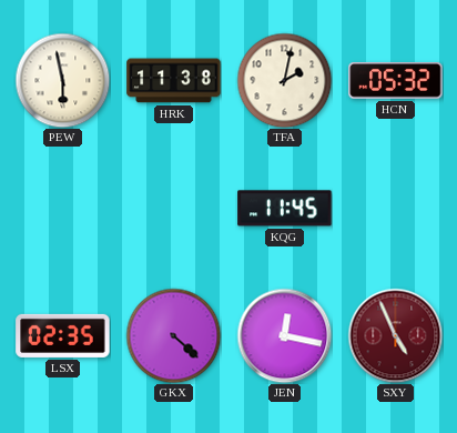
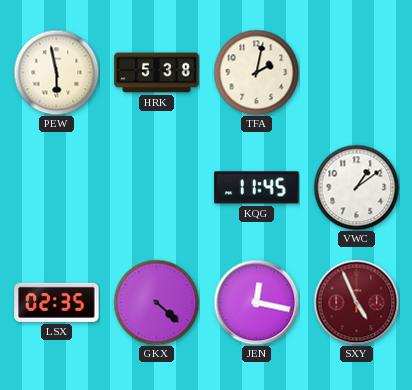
HRK: 11:38 -> 5:38 (157, 73)
HCN: 05:32 -> none (396, 81)
VWC: none -> 1:09 (356, 187)
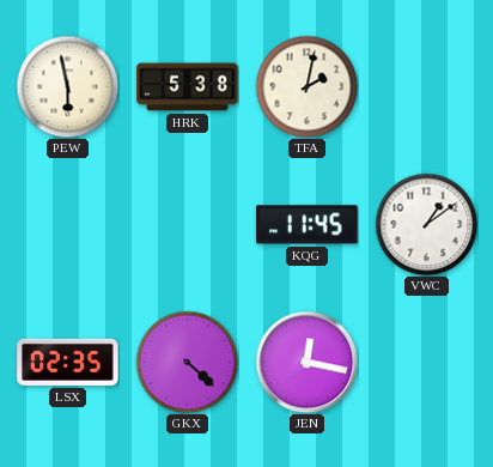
SXY: 4:56 -> none (356, 302)
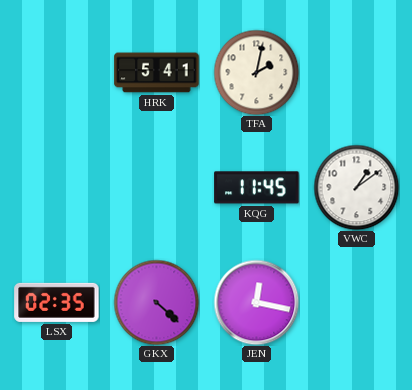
PEW: 5:58 -> none (67, 86)
HRK: 5:38 -> 5:41 (157, 73)
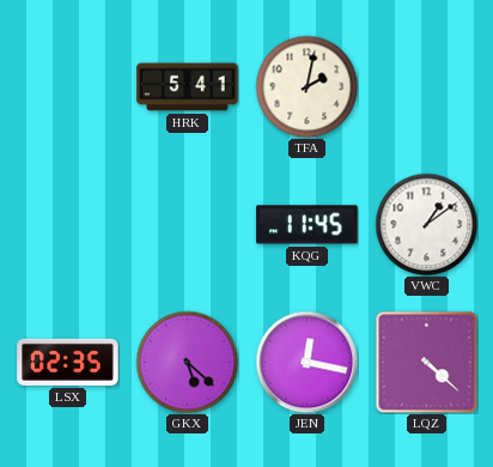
GKX: 4:22 -> 5:22 (187, 362)
LQZ: none -> 4:22 (426, 362)
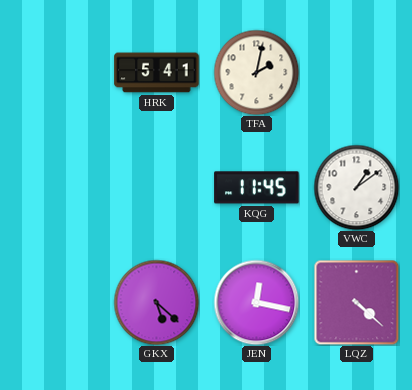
LSX: 02:35 -> none (68, 362)
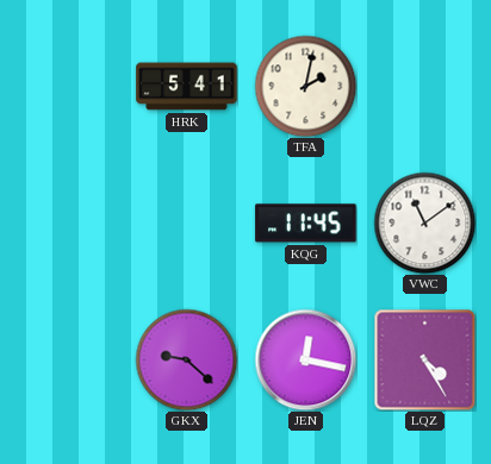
VWC: 1:09 -> 11:09 (424, 222)
GKX: 5:22 -> 9:22 (186, 359)
LQZ: 4:22 -> 4:25 (424, 359)
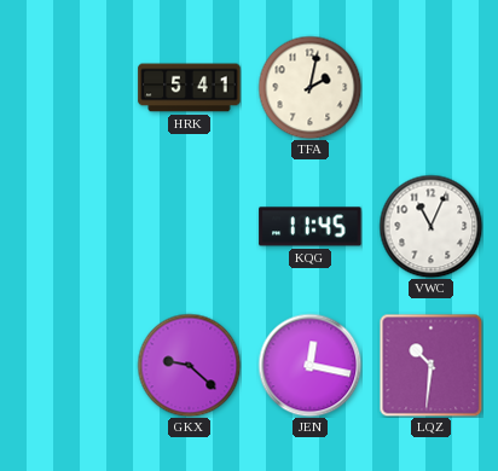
VWC: 11:09 -> 11:04 (430, 226)
LQZ: 4:25 -> 10:31 (430, 365)
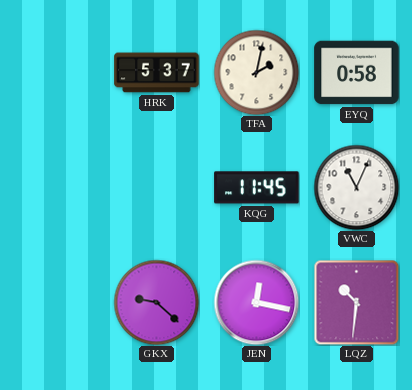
HRK: 5:41 -> 5:37 (157, 73)
EYQ: none -> 0:58 (357, 73)
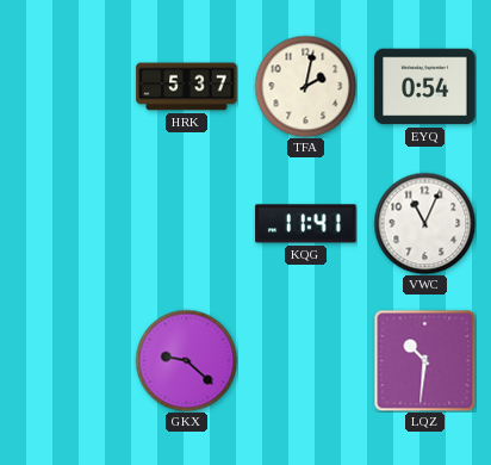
EYQ: 0:58 -> 0:54 (425, 87)
KQG: 11:45 -> 11:41 (306, 224)
JEN: 12:17 -> none (256, 302)
